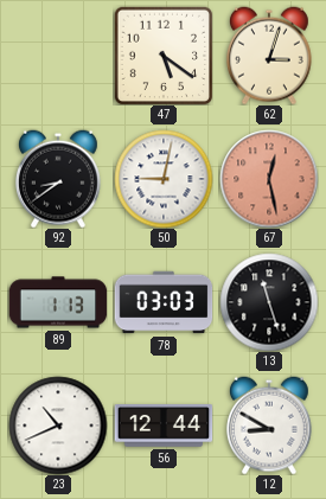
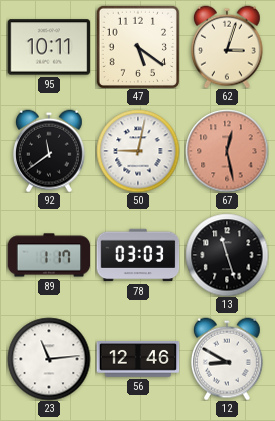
95: none -> 10:11 (49, 47)
92: 8:39 -> 11:39 (49, 151)
89: 1:13 -> 1:17 (49, 255)
23: 10:41 -> 11:14 (49, 359)
56: 12:44 -> 12:46 (138, 360)
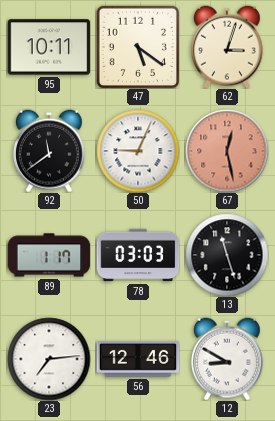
50: 9:02 -> 9:04 (138, 151)
23: 11:14 -> 7:14 (49, 359)
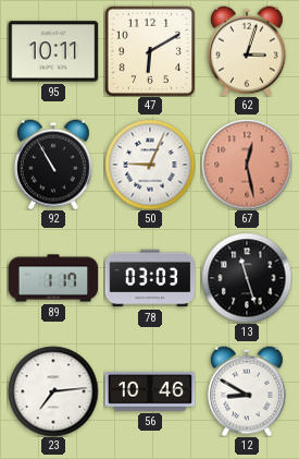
47: 5:21 -> 6:10 (150, 51)
92: 11:39 -> 10:55 (53, 165)
56: 12:46 -> 10:46 (150, 392)
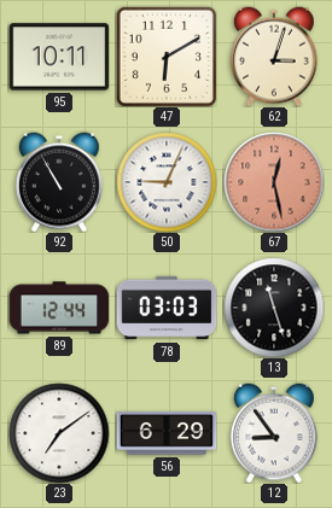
89: 1:17 -> 12:44 (59, 308)
23: 7:14 -> 7:09 (59, 433)
56: 10:46 -> 6:29 (167, 434)
12: 8:50 -> 8:54 (274, 433)
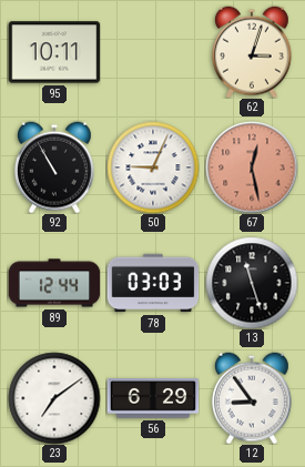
47: 6:10 -> none (167, 57)
